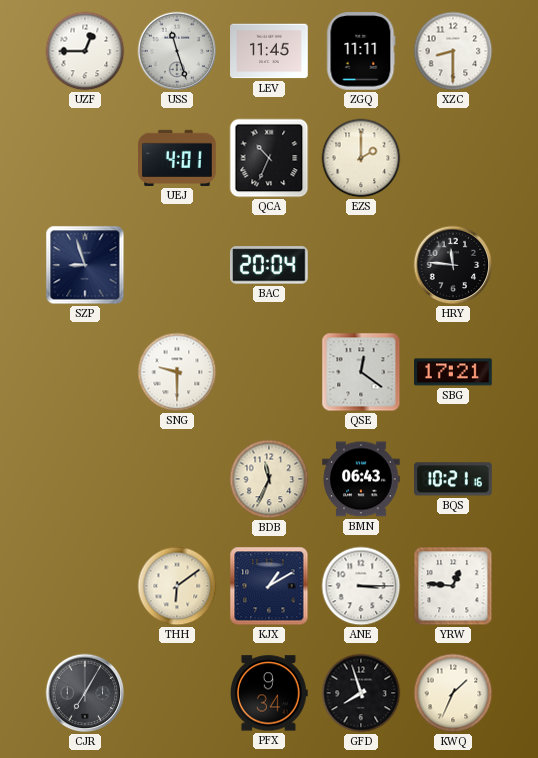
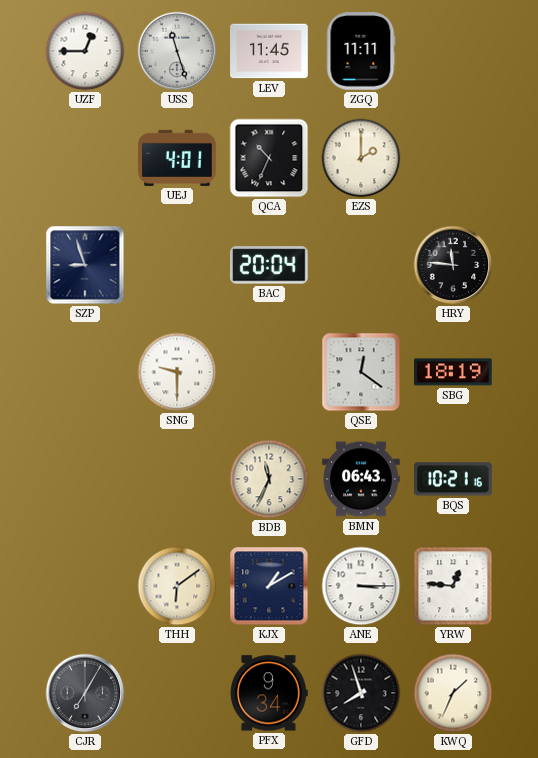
XZC: 8:30 -> none (453, 51)
SBG: 17:21 -> 18:19 (453, 372)
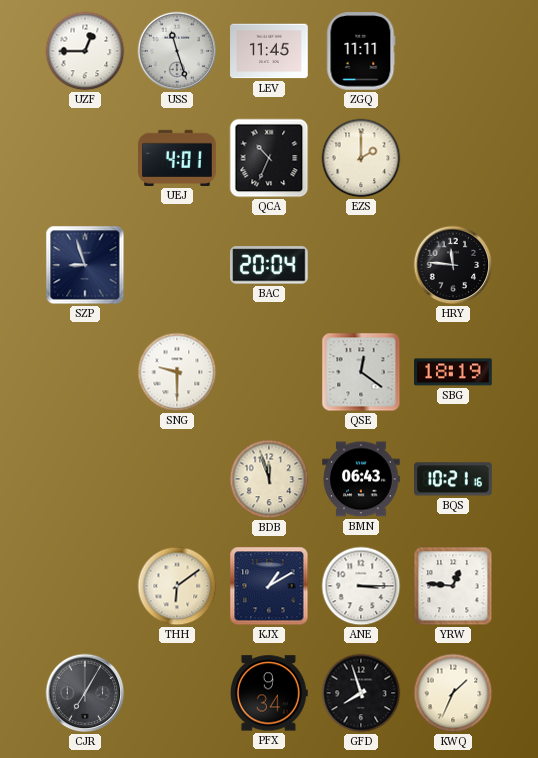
BDB: 11:34 -> 11:57 (269, 479)
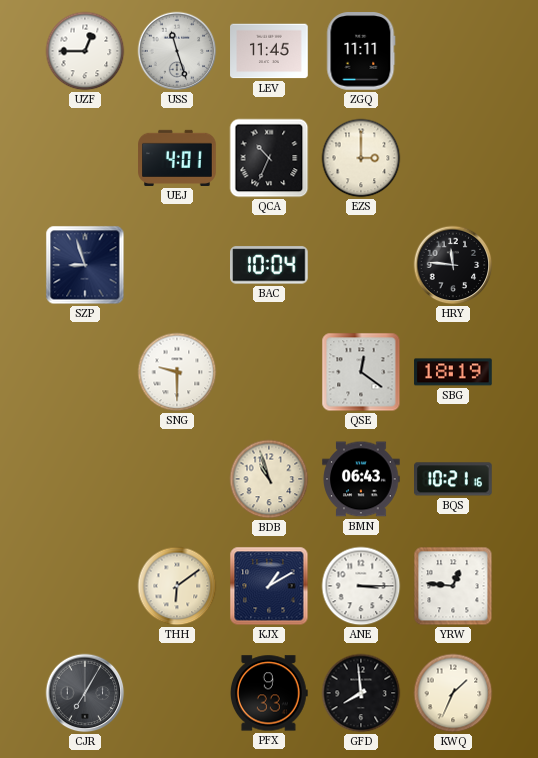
EZS: 2:00 -> 3:00 (361, 158)
BAC: 20:04 -> 10:04 (270, 265)
BDB: 11:57 -> 10:57 (269, 479)
PFX: 9:34 -> 9:33 (269, 693)
GFD: 7:57 -> 7:59 (361, 693)
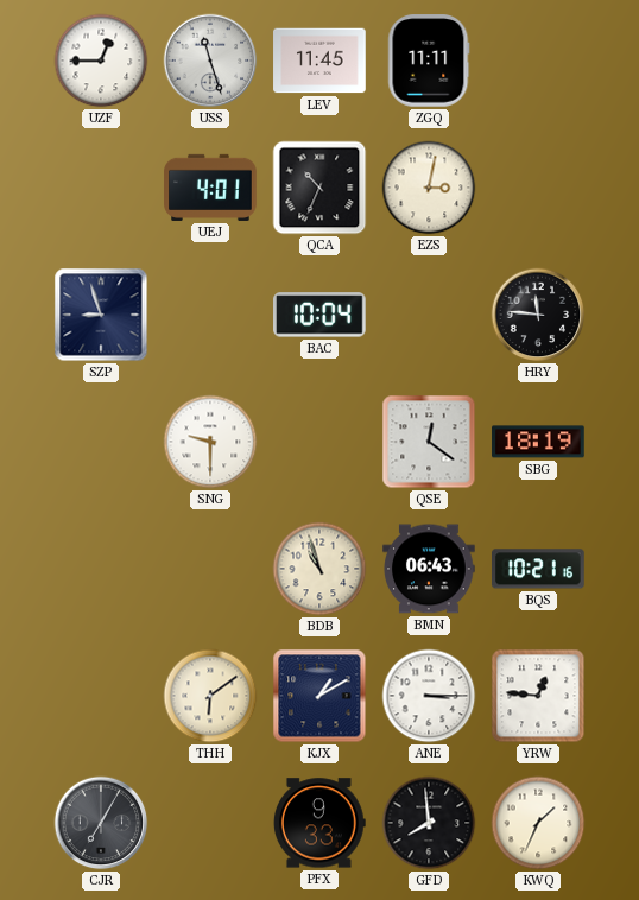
EZS: 3:00 -> 3:02 (429, 188)
